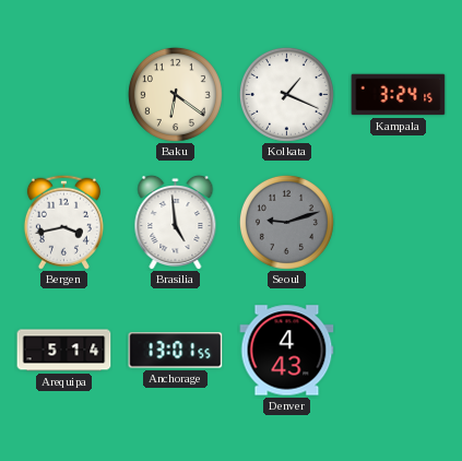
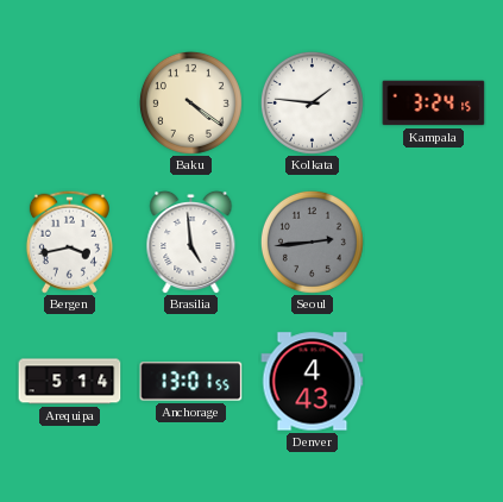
Baku: 6:21 -> 4:21 (190, 102)
Kolkata: 1:19 -> 1:46 (312, 102)
Seoul: 9:12 -> 2:44 (312, 241)
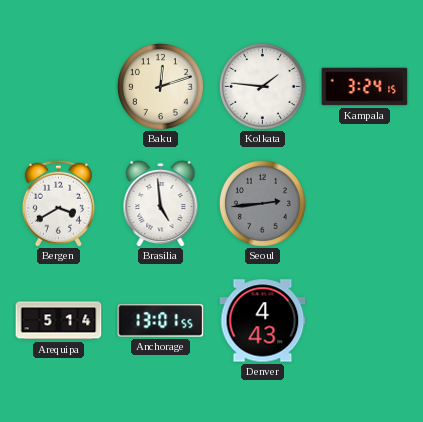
Baku: 4:21 -> 12:12 (160, 86)
Bergen: 3:43 -> 3:40 (58, 203)
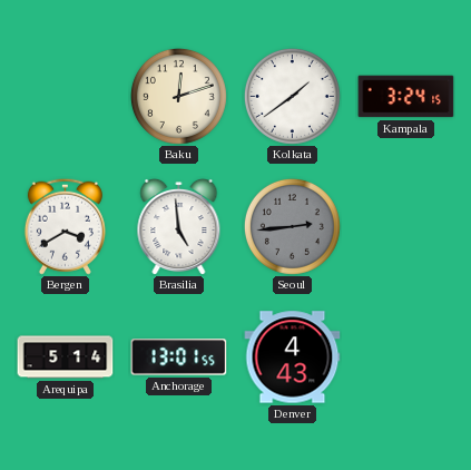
Kolkata: 1:46 -> 1:39 (292, 96)
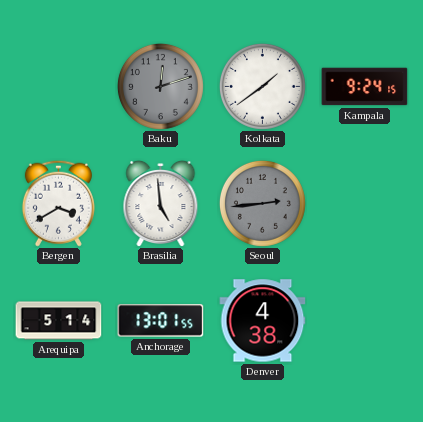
Baku dial: cream -> grey (160, 86)
Kampala: 3:24 -> 9:24 (365, 87)
Denver: 4:43 -> 4:38 (263, 321)
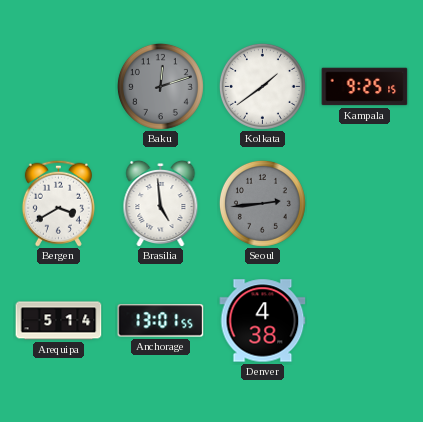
Kampala: 9:24 -> 9:25 (365, 87)
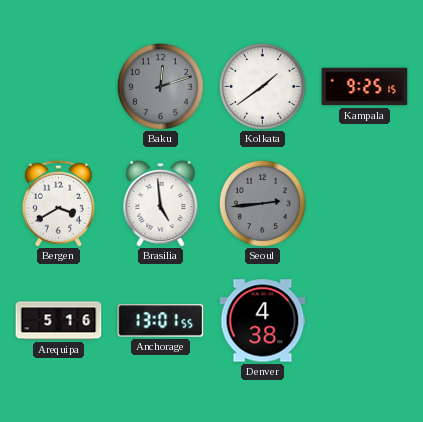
Arequipa: 5:14 -> 5:16 (59, 321)
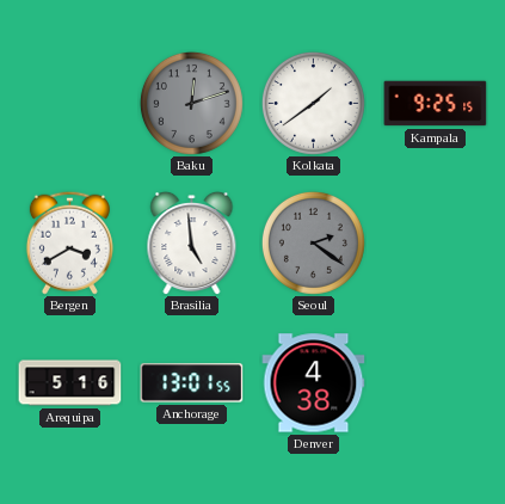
Seoul: 2:44 -> 2:21 (313, 242)
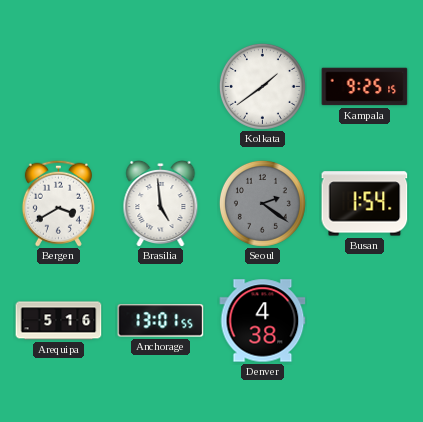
Baku: 12:12 -> none (191, 103)
Busan: none -> 1:54 (365, 204)
